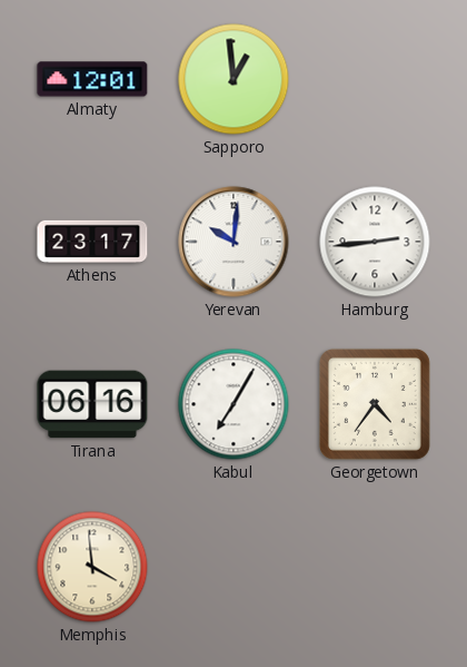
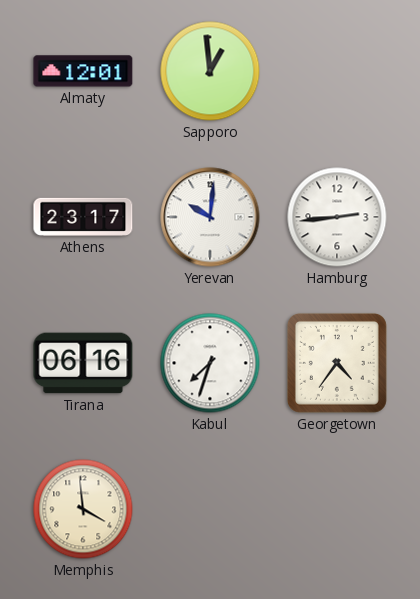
Kabul: 7:05 -> 7:33 (210, 363)
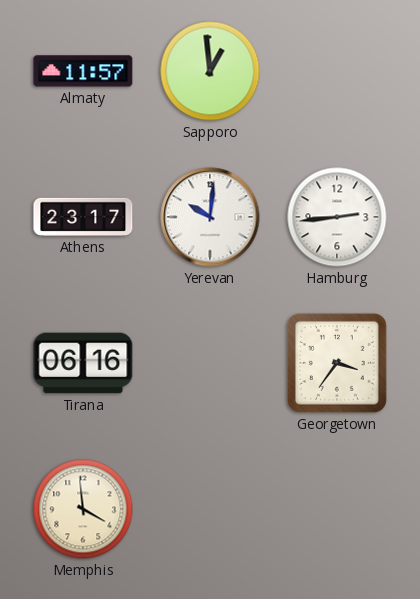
Almaty: 12:01 -> 11:57 (83, 71)
Kabul: 7:33 -> none (210, 363)
Georgetown: 4:36 -> 3:36 (337, 363)
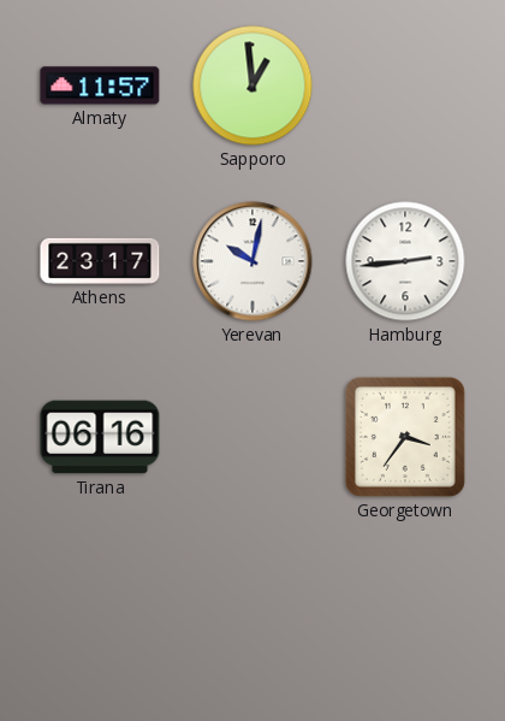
Yerevan: 10:01 -> 10:02 (252, 261)
Memphis: 3:59 -> none (83, 509)
